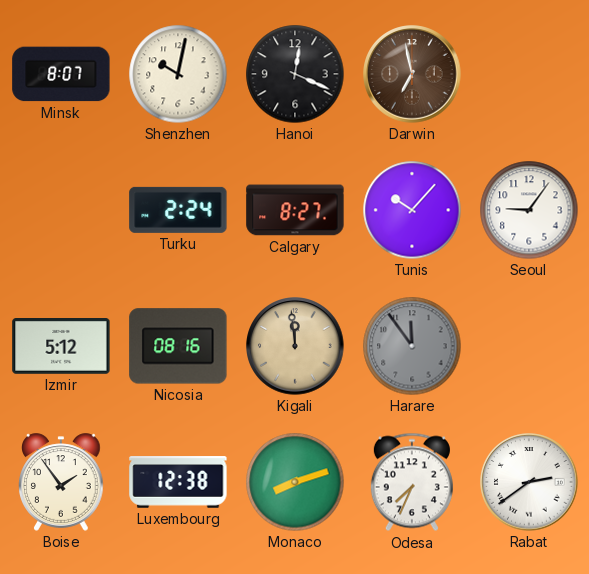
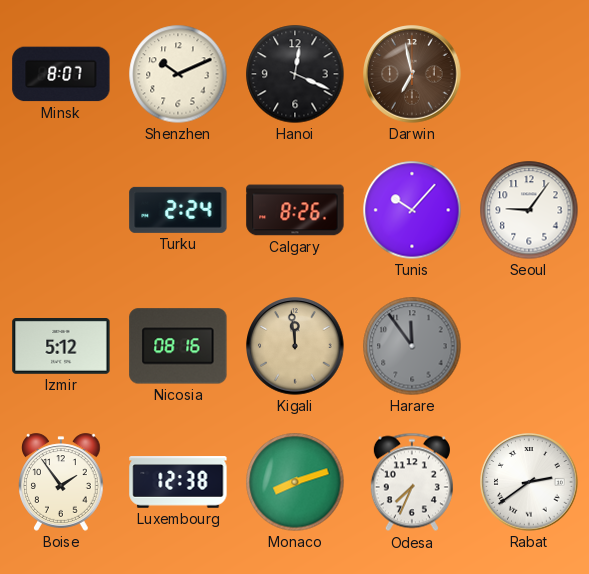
Shenzhen: 10:02 -> 10:11 (178, 74)
Calgary: 8:27 -> 8:26 (295, 210)
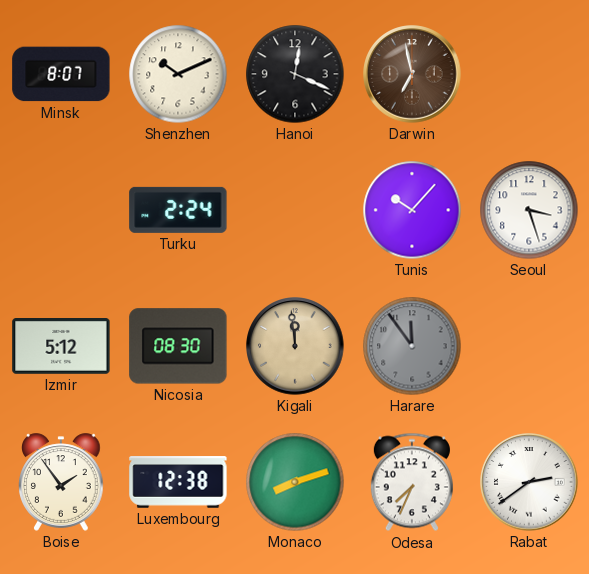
Calgary: 8:26 -> none (295, 210)
Seoul: 9:06 -> 3:27 (529, 210)
Nicosia: 08:16 -> 08:30 (178, 346)
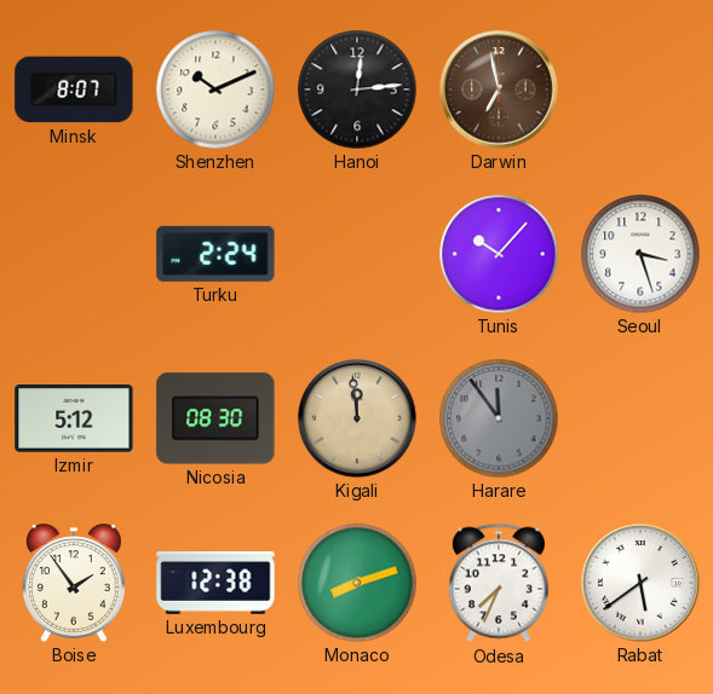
Hanoi: 12:19 -> 12:14 (357, 89)
Rabat: 2:39 -> 5:39 (640, 583)
